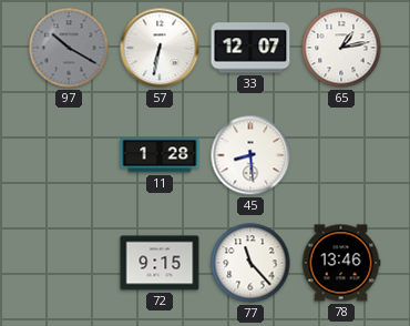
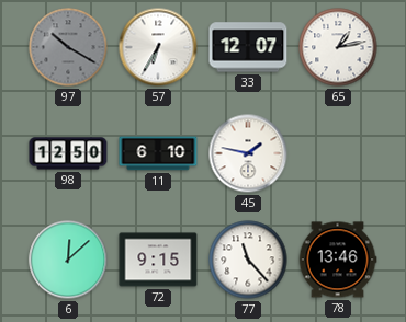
57: 6:32 -> 6:35 (158, 47)
98: none -> 12:50 (68, 153)
11: 1:28 -> 6:10 (158, 153)
45: 8:29 -> 1:47 (248, 153)
6: none -> 12:08 (68, 260)
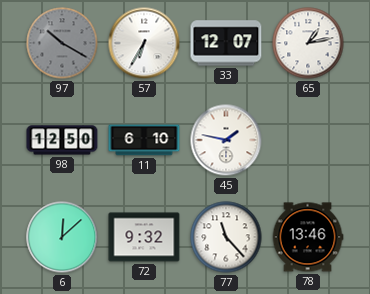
72: 9:15 -> 9:32 (144, 237)
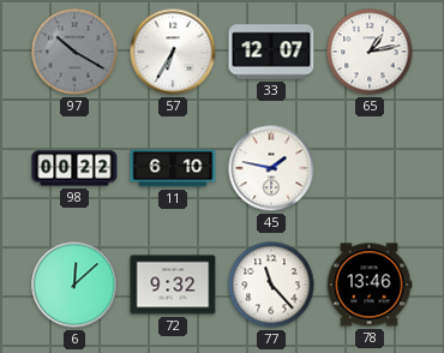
98: 12:50 -> 00:22 (74, 168)
